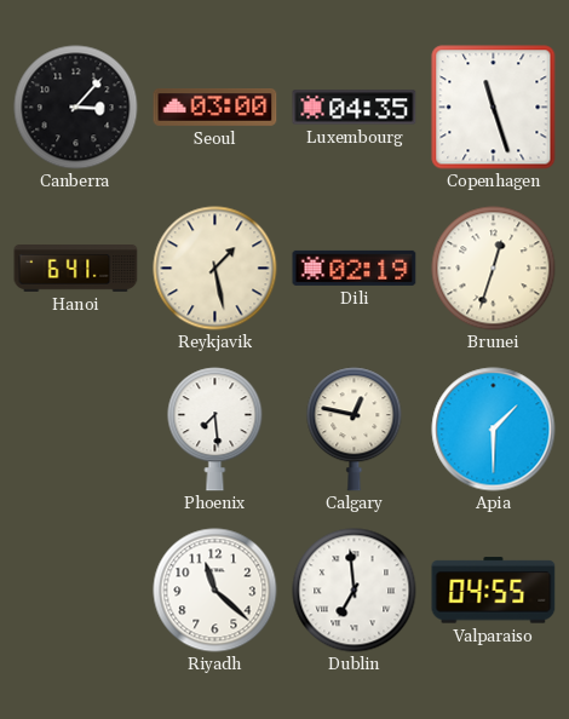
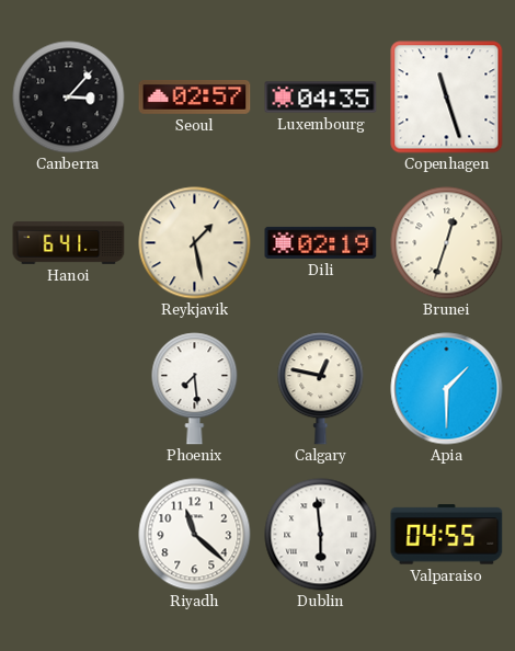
Seoul: 03:00 -> 02:57 (195, 98)
Dublin: 6:59 -> 5:59 (321, 535)
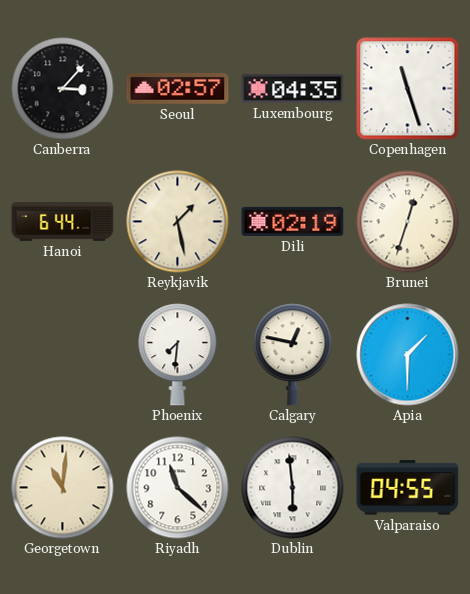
Hanoi: 6:41 -> 6:44 (63, 222)
Phoenix: 7:29 -> 7:31 (178, 355)
Georgetown: none -> 11:01 (63, 488)
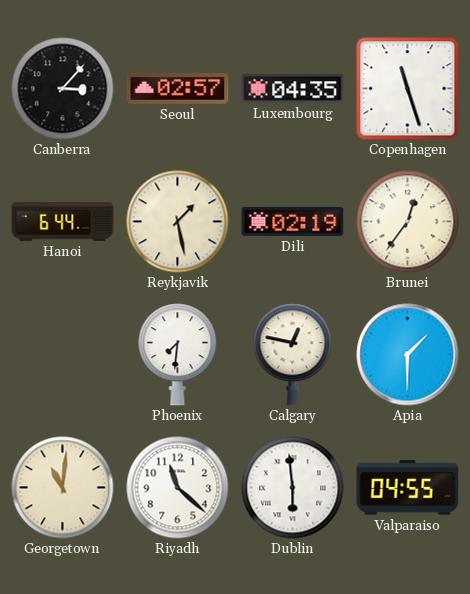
Brunei: 12:33 -> 12:36 (408, 222)
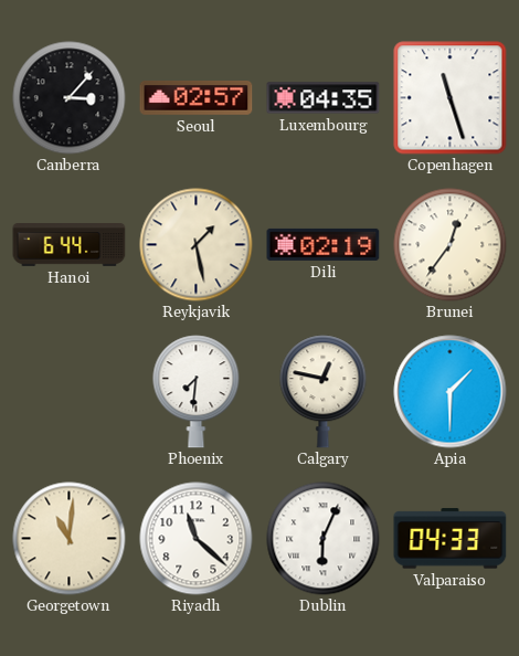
Dublin: 5:59 -> 6:04 (324, 539)
Valparaiso: 04:55 -> 04:33 (451, 539)
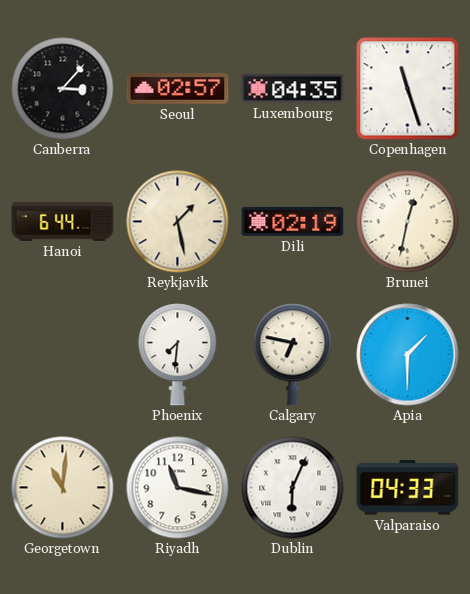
Brunei: 12:36 -> 12:32 (408, 222)
Calgary: 12:47 -> 6:47 (293, 355)
Riyadh: 11:22 -> 11:17 (178, 488)
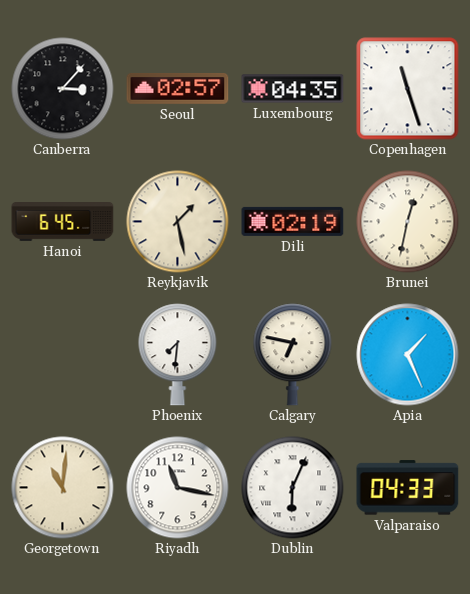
Hanoi: 6:44 -> 6:45 (63, 222)
Apia: 1:30 -> 1:26 (408, 355)
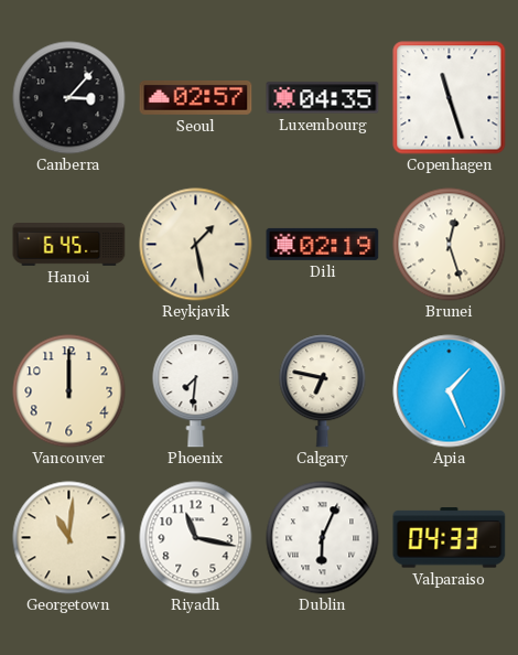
Brunei: 12:32 -> 12:27 (450, 245)
Vancouver: none -> 12:00 (69, 391)
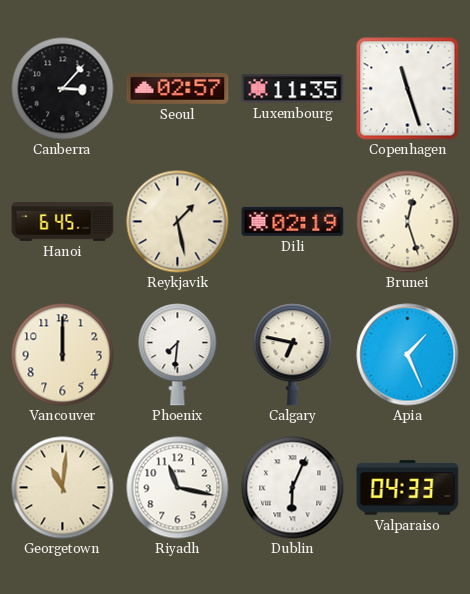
Luxembourg: 04:35 -> 11:35 (293, 89)
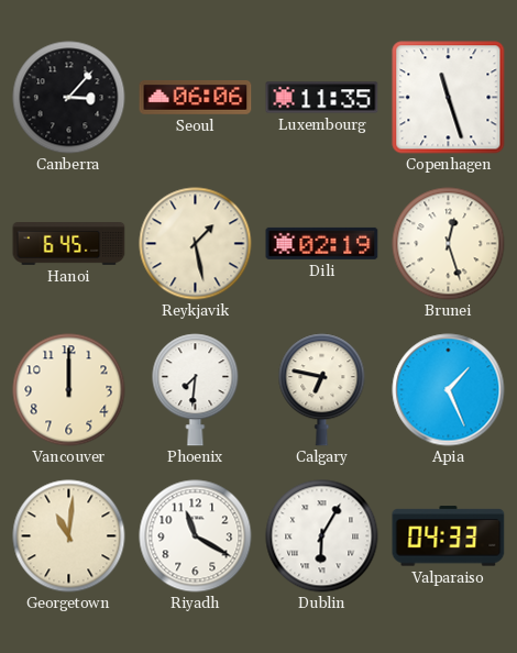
Seoul: 02:57 -> 06:06 (196, 98)
Riyadh: 11:17 -> 11:20 (196, 536)
Dublin: 6:04 -> 6:05 (322, 536)
